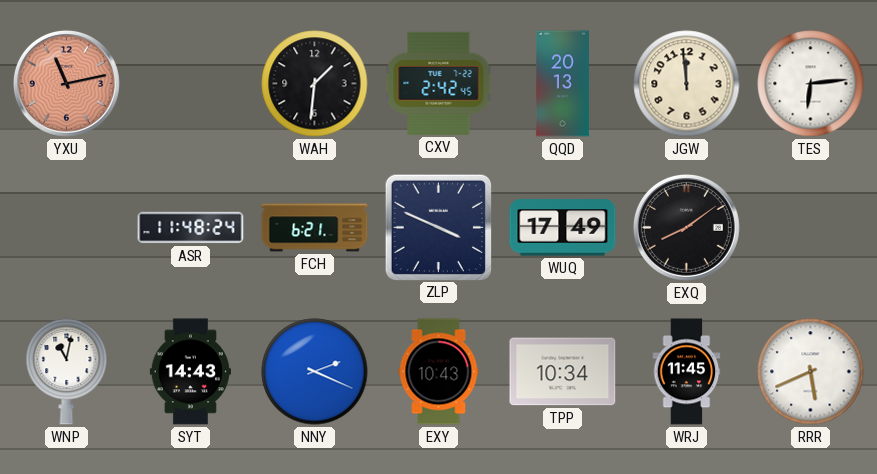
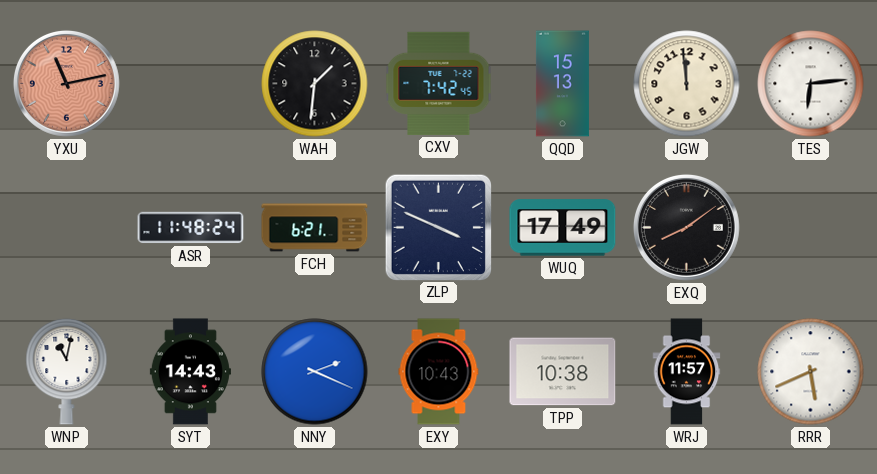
CXV: 2:42 -> 7:42 (439, 83)
QQD: 20:13 -> 15:13 (562, 84)
TPP: 10:34 -> 10:38 (563, 372)
WRJ: 11:45 -> 11:57 (687, 372)
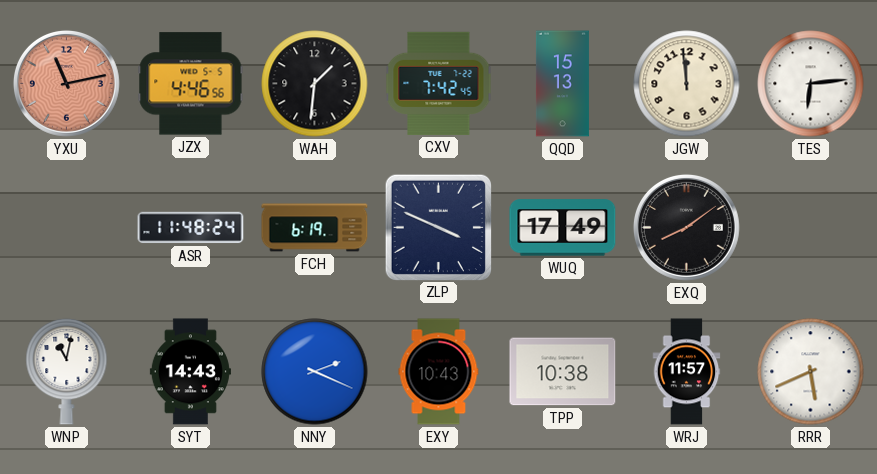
JZX: none -> 4:46 (191, 84)
FCH: 6:21 -> 6:19 (315, 228)
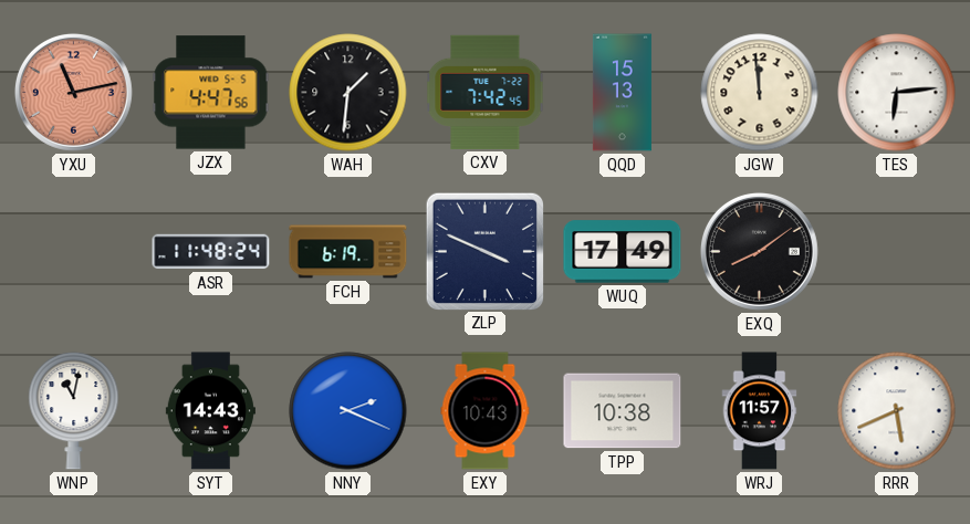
JZX: 4:46 -> 4:47 (211, 93)
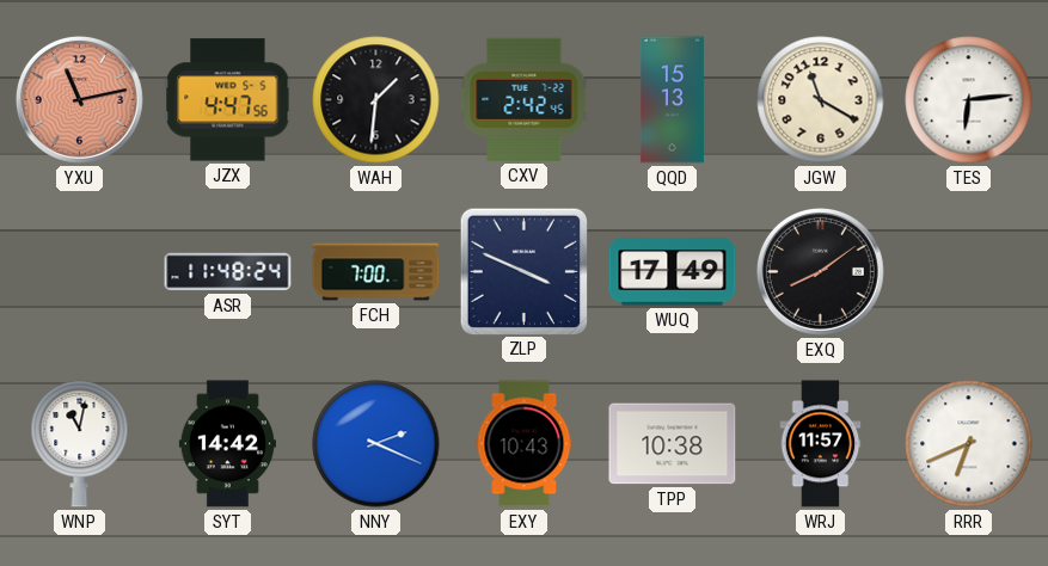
CXV: 7:42 -> 2:42 (525, 99)
JGW: 11:59 -> 11:20 (821, 100)
FCH: 6:19 -> 7:00 (376, 272)
SYT: 14:43 -> 14:42 (227, 444)
RRR: 5:41 -> 6:41 (969, 444)
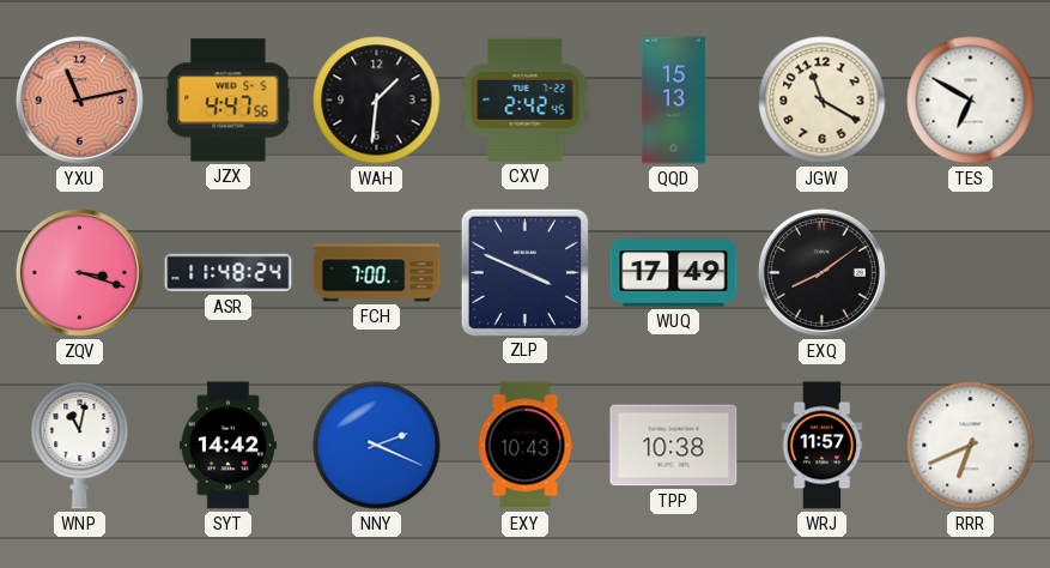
TES: 6:14 -> 6:50 (971, 101)
ZQV: none -> 3:18 (79, 272)
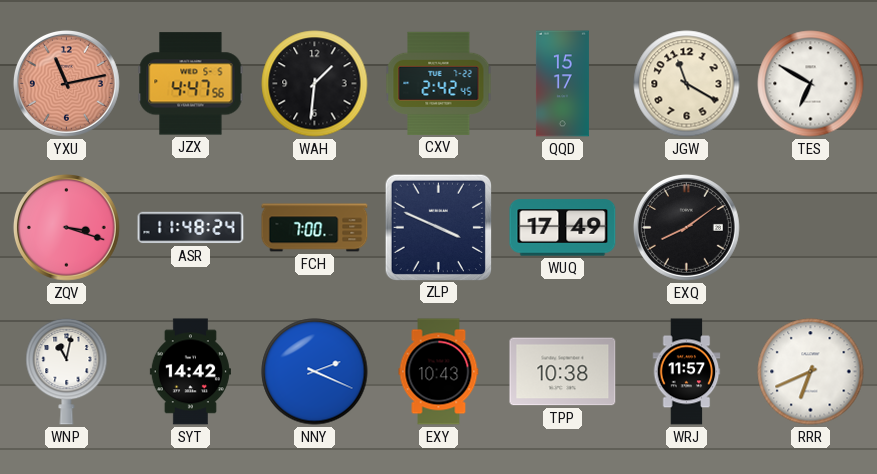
QQD: 15:13 -> 15:17 (562, 84)
